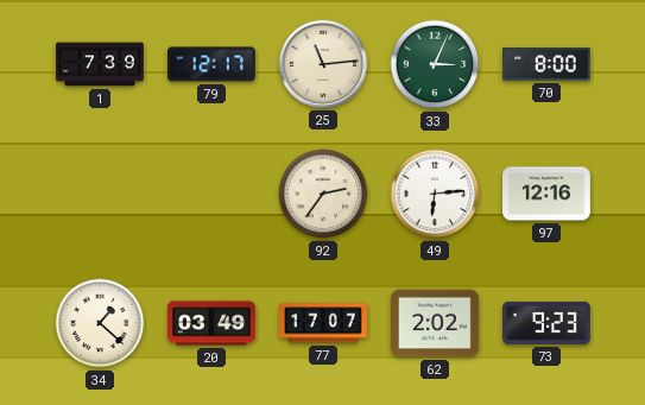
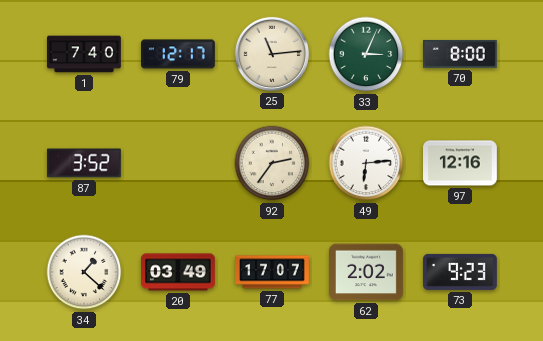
1: 7:39 -> 7:40 (85, 54)
87: none -> 3:52 (84, 163)
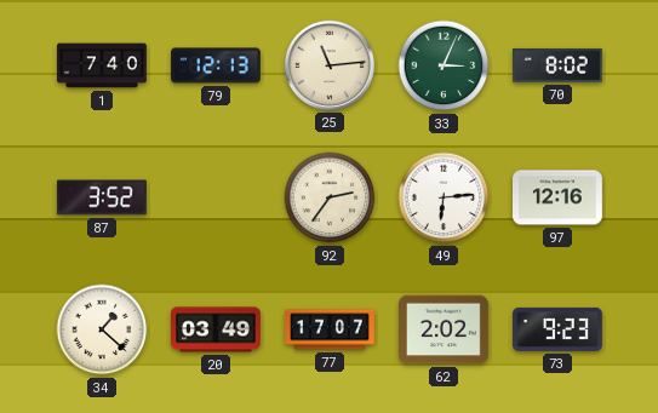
79: 12:17 -> 12:13 (217, 65)
70: 8:00 -> 8:02 (559, 65)
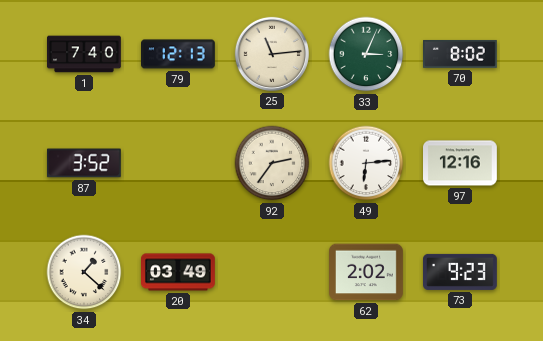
77: 17:07 -> none (330, 329)
